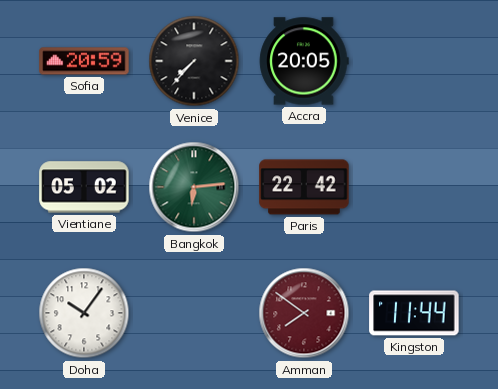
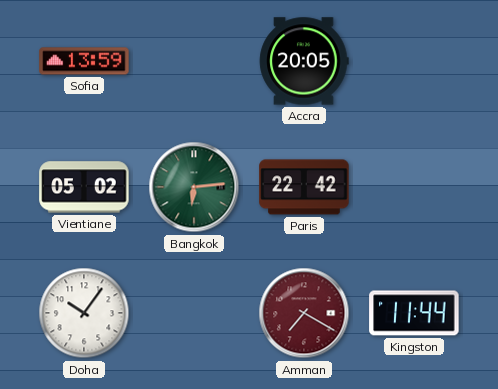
Sofia: 20:59 -> 13:59 (84, 61)
Venice: 7:37 -> none (194, 61)
Amman: 7:51 -> 7:20 (304, 313)
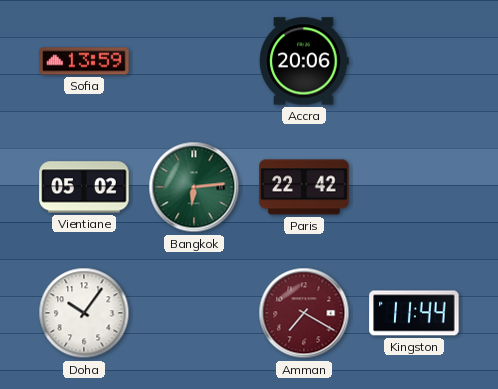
Accra: 20:05 -> 20:06 (304, 61)
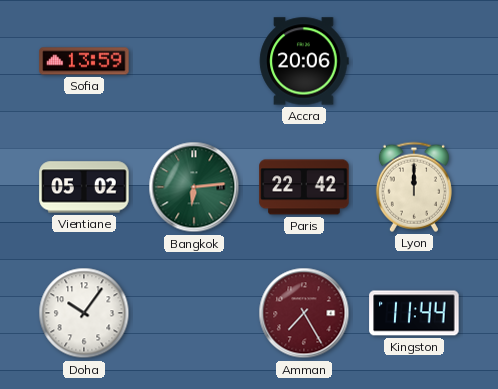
Lyon: none -> 12:00 (414, 187)
Amman: 7:20 -> 7:25 (304, 313)
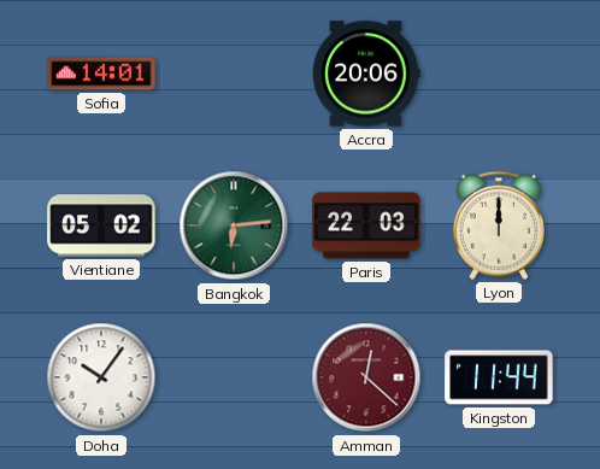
Sofia: 13:59 -> 14:01 (101, 74)
Paris: 22:42 -> 22:03 (366, 225)
Amman: 7:25 -> 12:22 (366, 377)
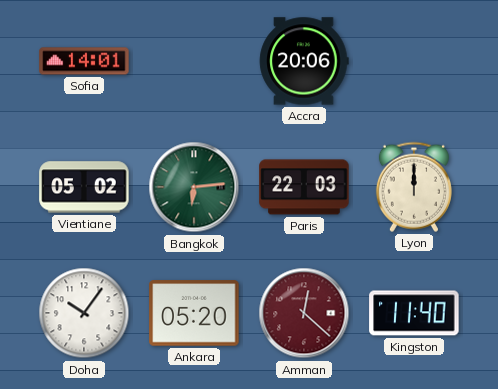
Ankara: none -> 05:20 (194, 313)
Kingston: 11:44 -> 11:40 (414, 313)
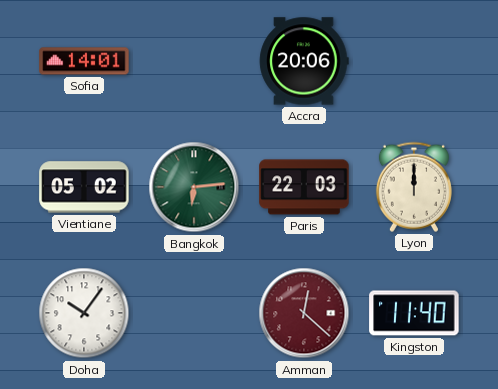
Ankara: 05:20 -> none (194, 313)
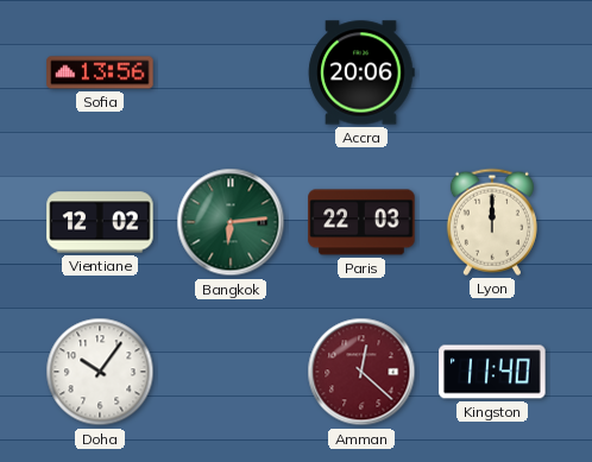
Sofia: 14:01 -> 13:56 (100, 72)
Vientiane: 05:02 -> 12:02 (100, 222)
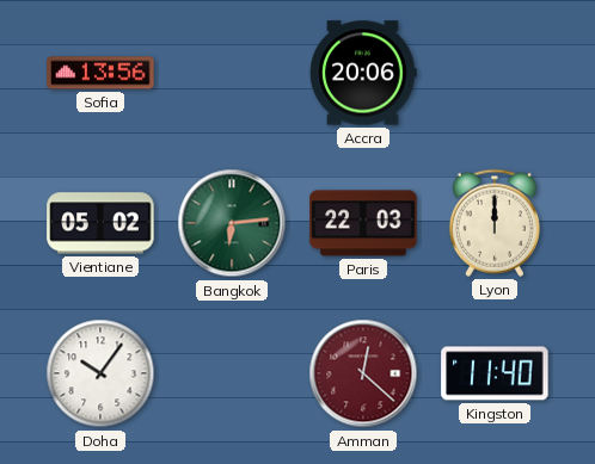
Vientiane: 12:02 -> 05:02 (100, 223)
